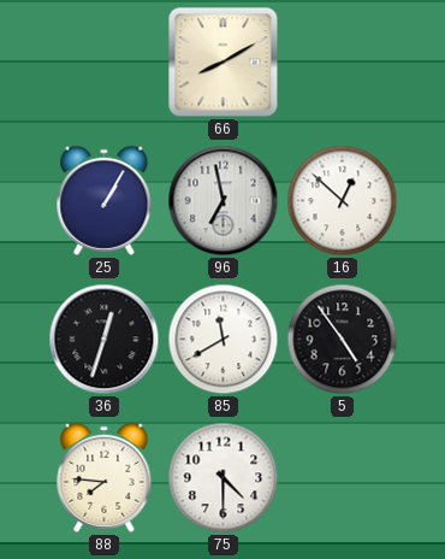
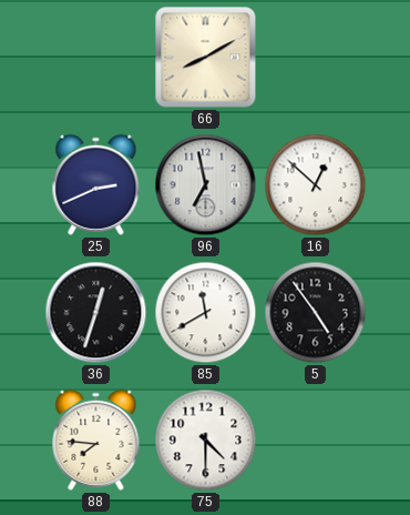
25: 1:05 -> 2:41 (96, 184)
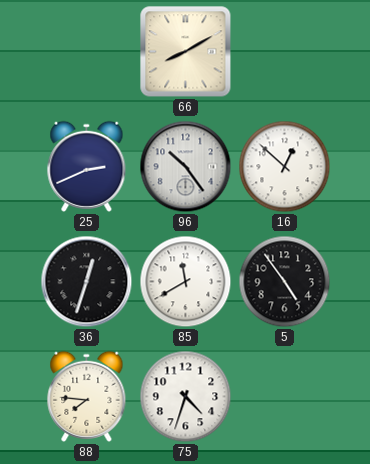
96: 6:58 -> 10:24 (186, 167)
75: 4:30 -> 4:33 (186, 397)
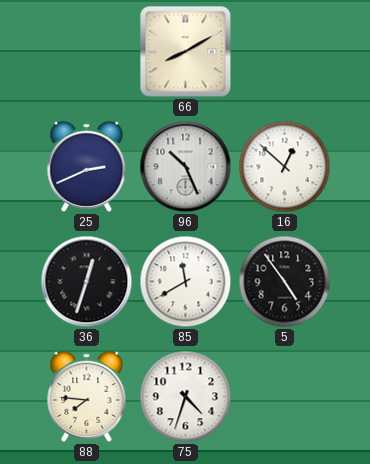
96: 10:24 -> 10:26 (186, 167)
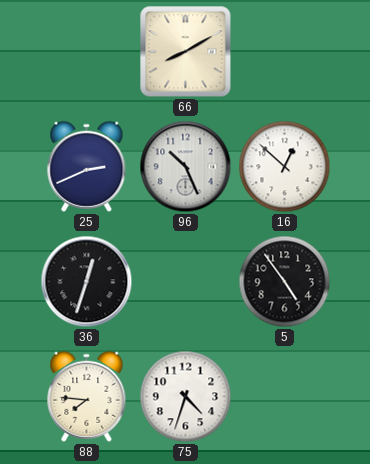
85: 11:40 -> none (186, 282)
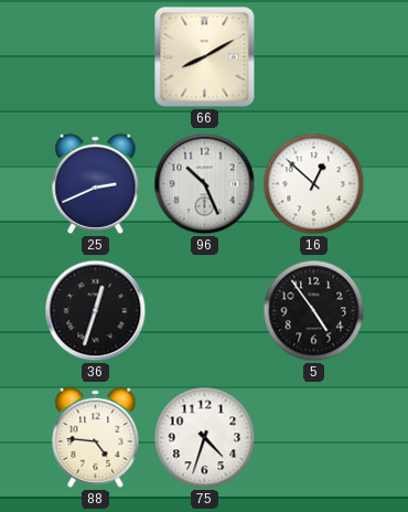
88: 7:46 -> 4:46 (96, 437)
